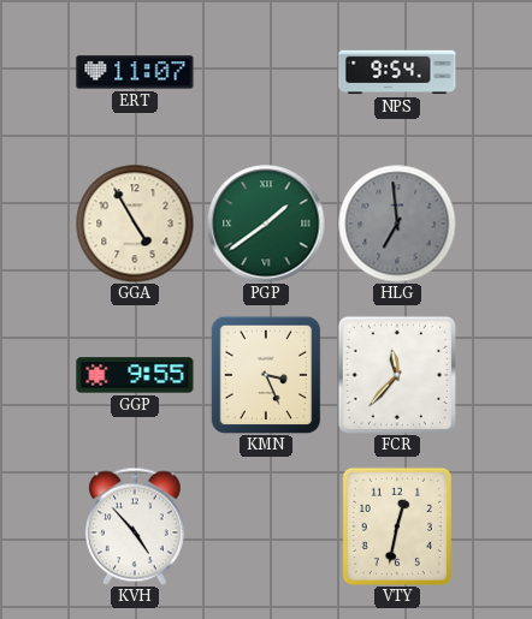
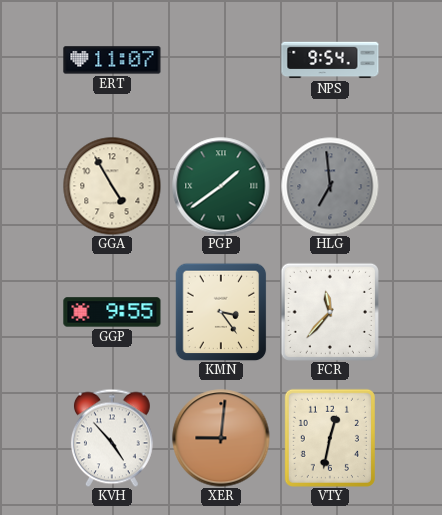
KMN: 3:26 -> 3:24 (221, 312)
XER: none -> 9:01 (221, 438)
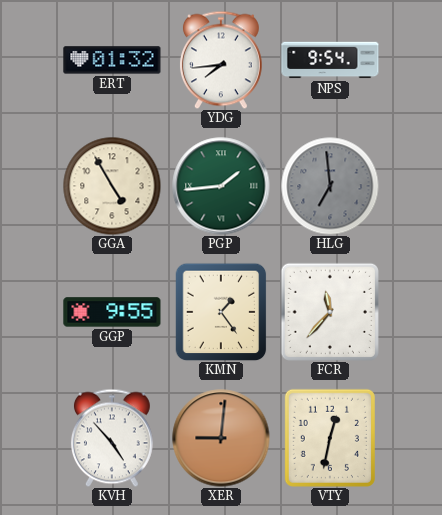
ERT: 11:07 -> 01:32 (112, 60)
YDG: none -> 7:44 (221, 60)
PGP: 1:39 -> 1:44 (221, 186)
KMN: 3:24 -> 1:24 (221, 312)
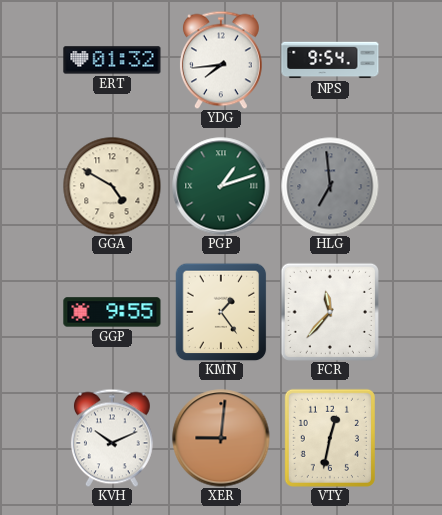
GGA: 4:55 -> 4:50 (112, 186)
PGP: 1:44 -> 1:12 (221, 186)
KVH: 4:53 -> 10:11 (112, 438)
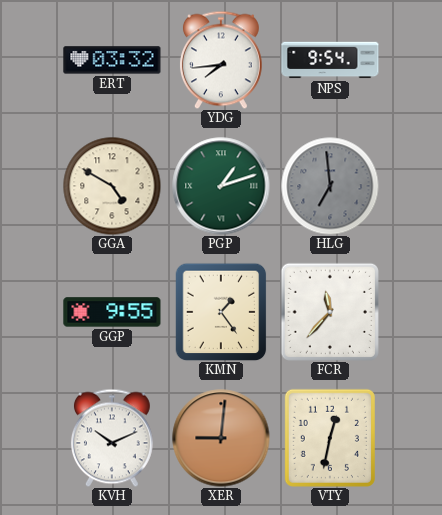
ERT: 01:32 -> 03:32 (112, 60)
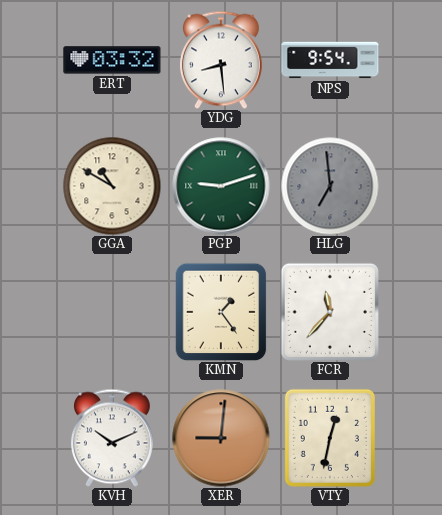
YDG: 7:44 -> 8:29 (221, 60)
GGA: 4:50 -> 10:50 (112, 186)
PGP: 1:12 -> 9:12 (221, 186)
GGP: 9:55 -> none (112, 312)
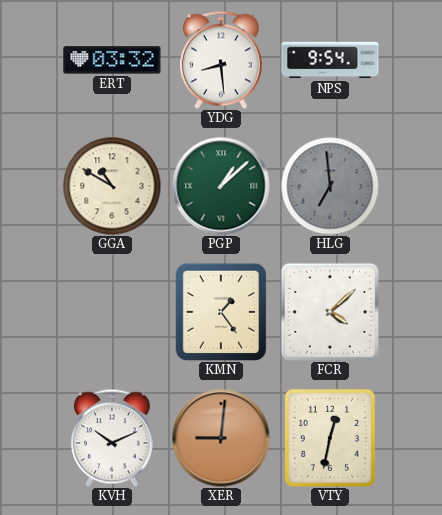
PGP: 9:12 -> 1:08 (221, 186)
FCR: 11:37 -> 4:08 (330, 312)
